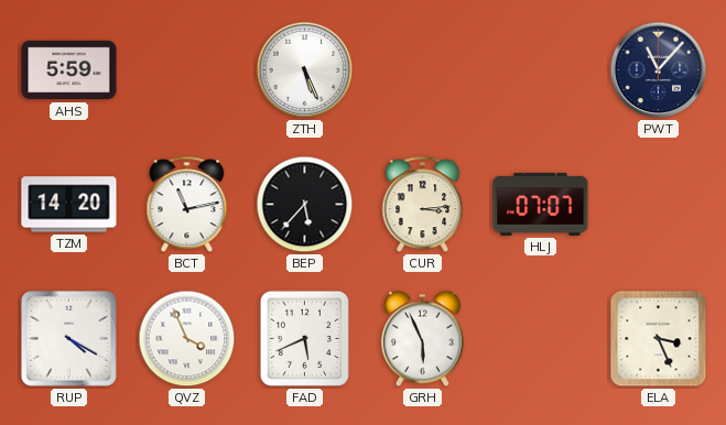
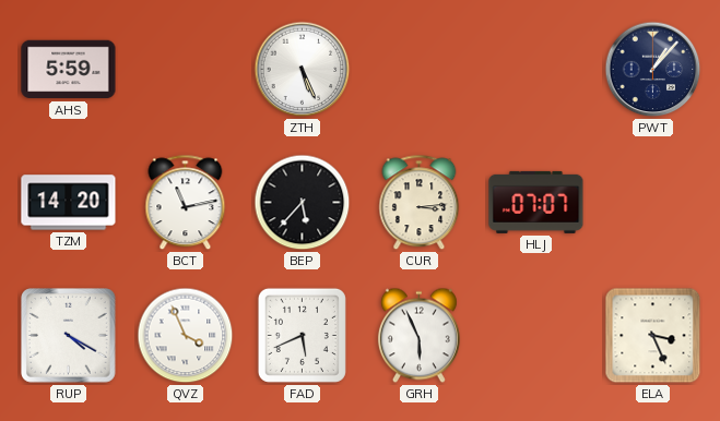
PWT: 11:07 -> 1:07 (653, 70)
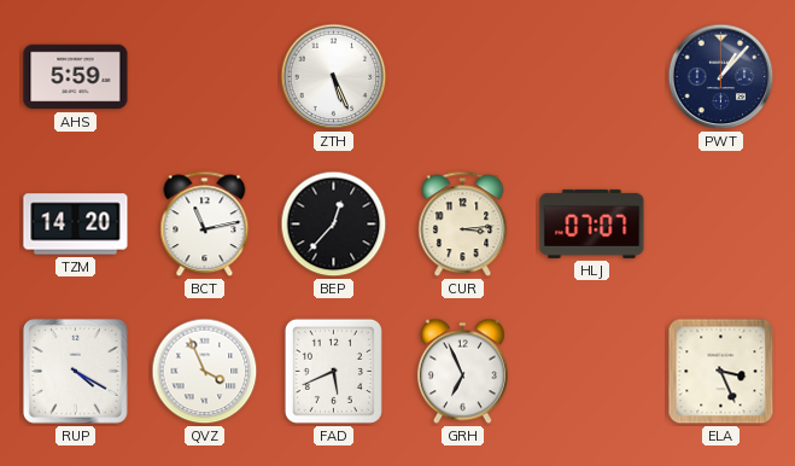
BEP: 5:37 -> 12:37 (334, 225)
GRH: 5:56 -> 6:56 (462, 372)
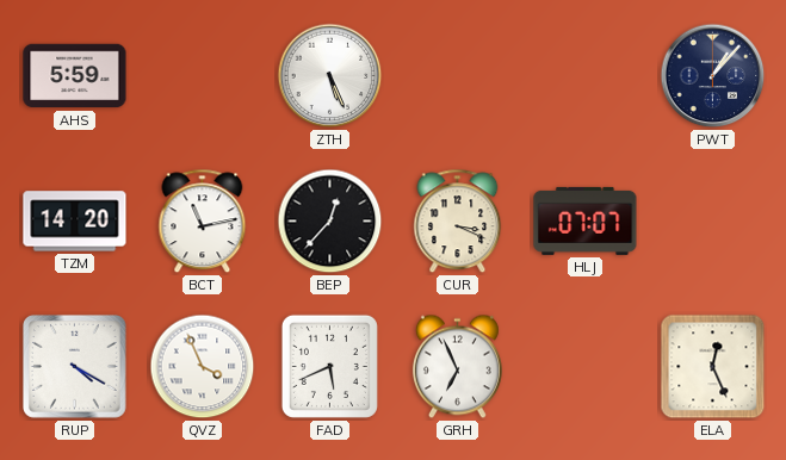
CUR: 3:14 -> 3:19 (458, 222)
ELA: 3:26 -> 12:26 (713, 367)
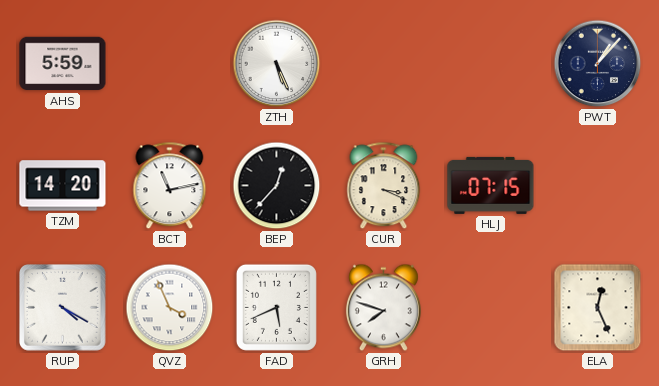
HLJ: 07:07 -> 07:15 (491, 185)
GRH: 6:56 -> 7:48 (383, 308)
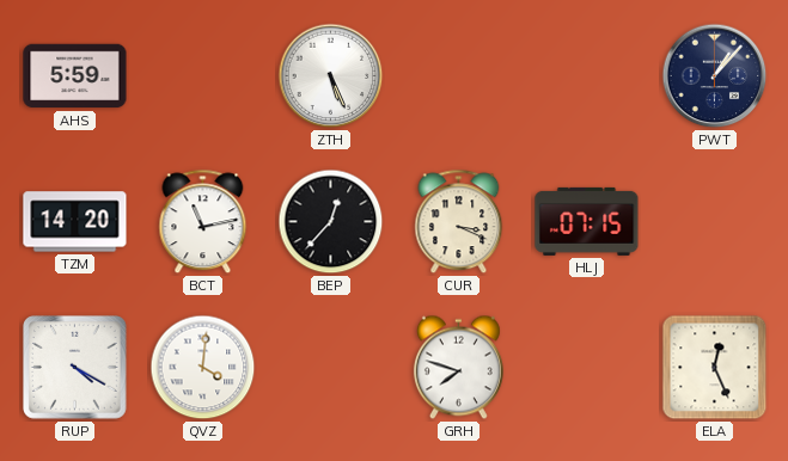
QVZ: 3:56 -> 4:01 (203, 368)
FAD: 5:41 -> none (276, 307)
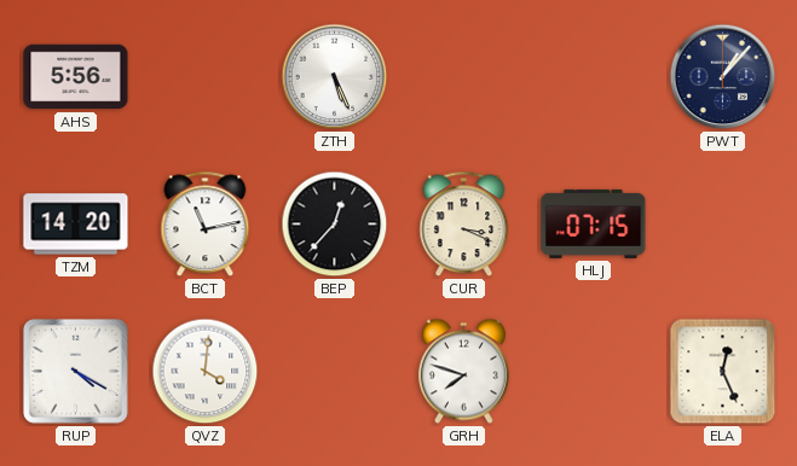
AHS: 5:59 -> 5:56 (76, 77)
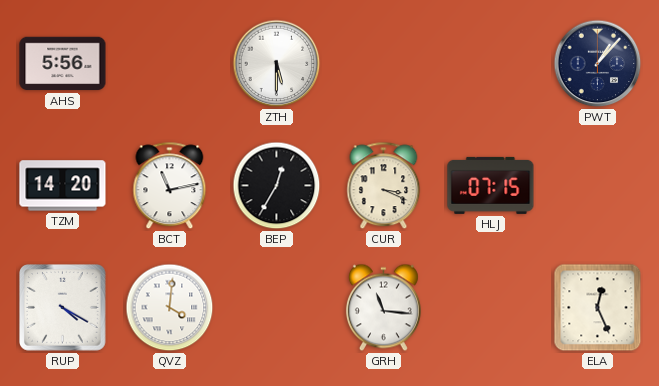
ZTH: 5:26 -> 5:30 (277, 64)
BEP: 12:37 -> 12:35 (277, 186)
GRH: 7:48 -> 11:16 (383, 308)
